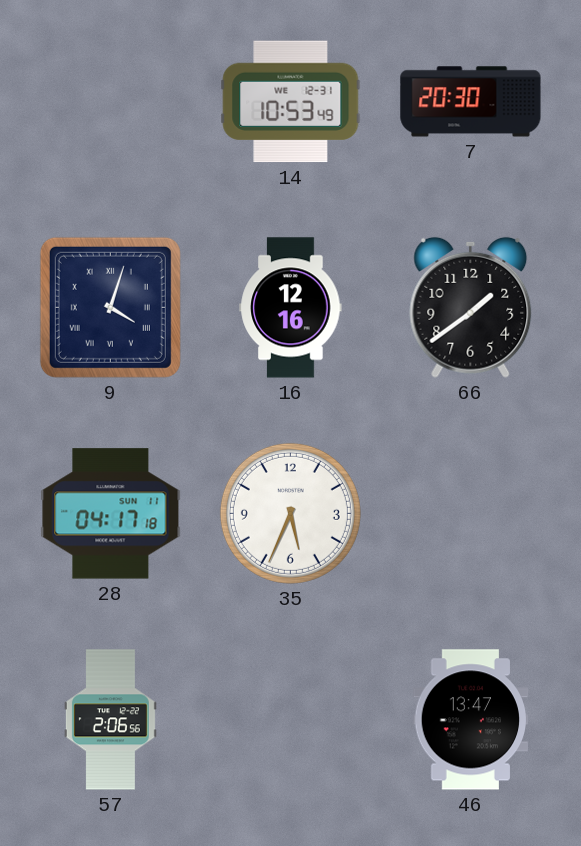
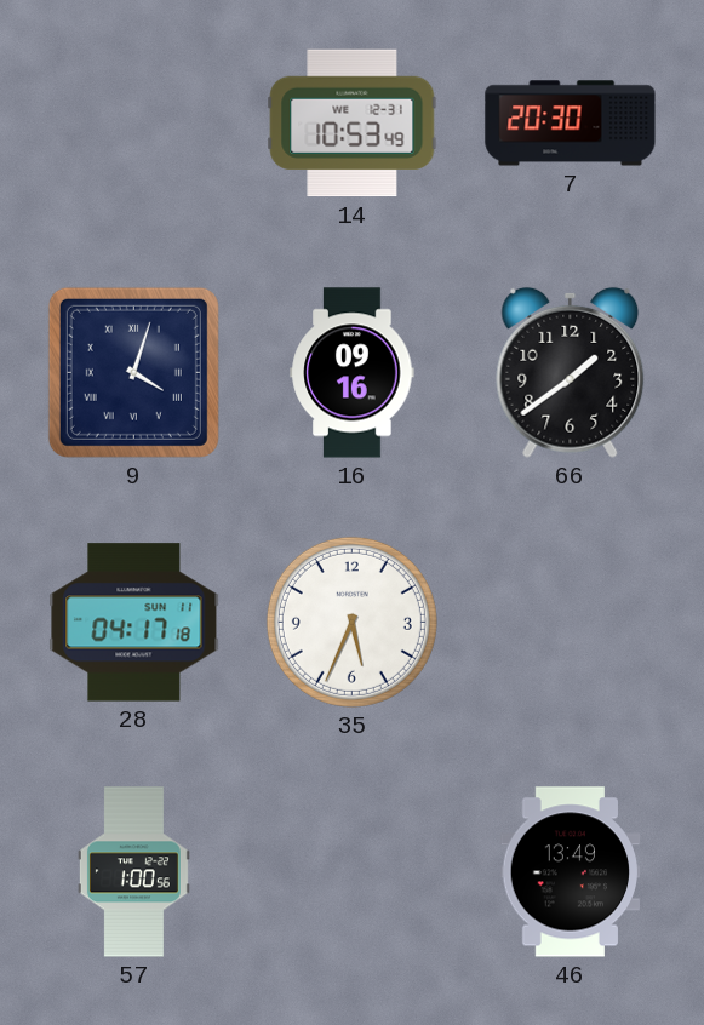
16: 12:16 -> 09:16 (353, 373)
57: 2:06 -> 1:00 (133, 872)
46: 13:47 -> 13:49 (571, 872)
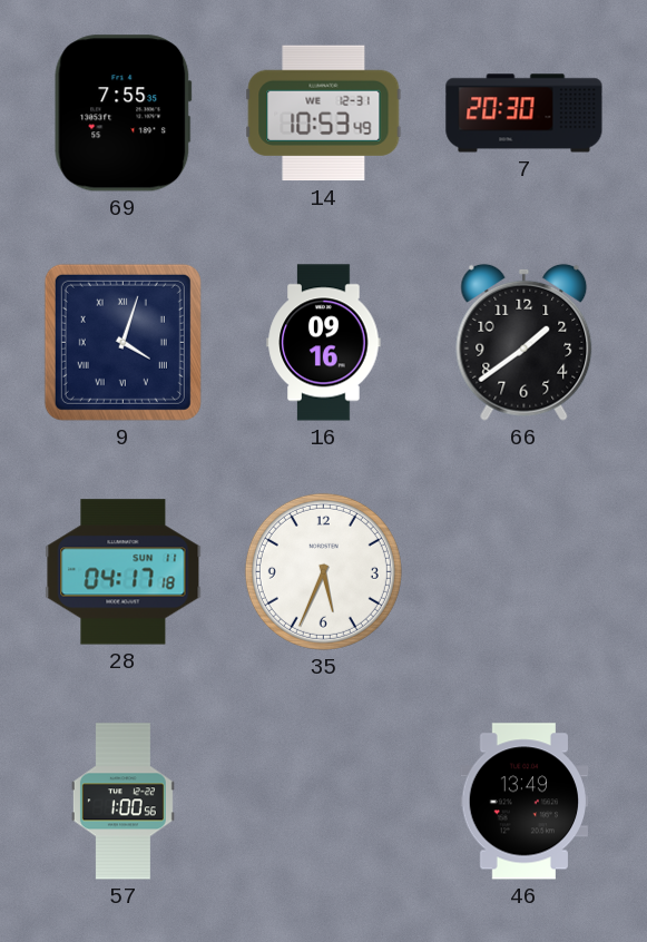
69: none -> 7:55 (124, 114)
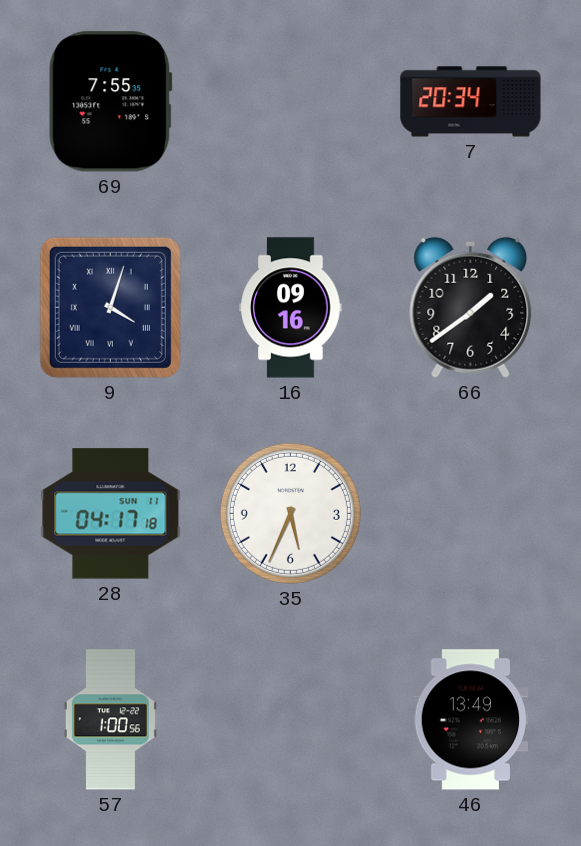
14: 10:53 -> none (324, 114)
7: 20:30 -> 20:34 (471, 102)
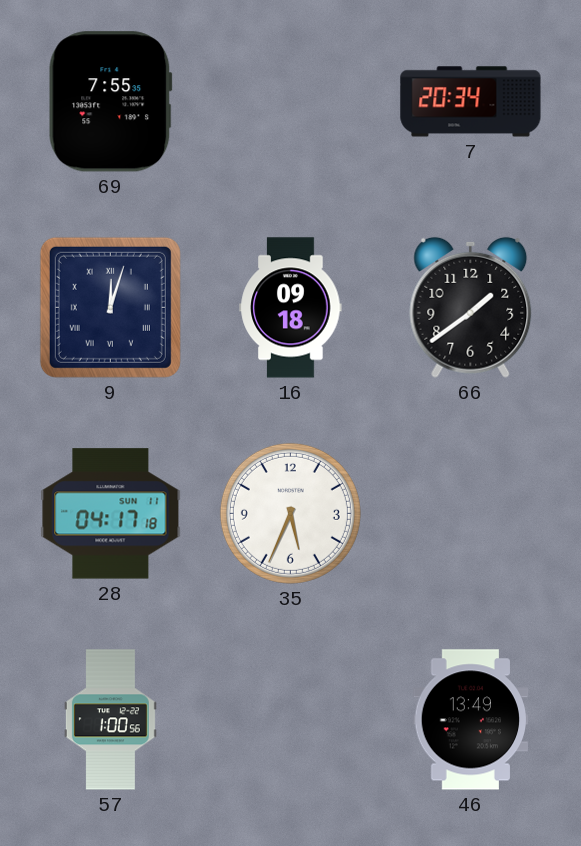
9: 4:03 -> 12:03 (110, 307)
16: 09:16 -> 09:18 (291, 308)
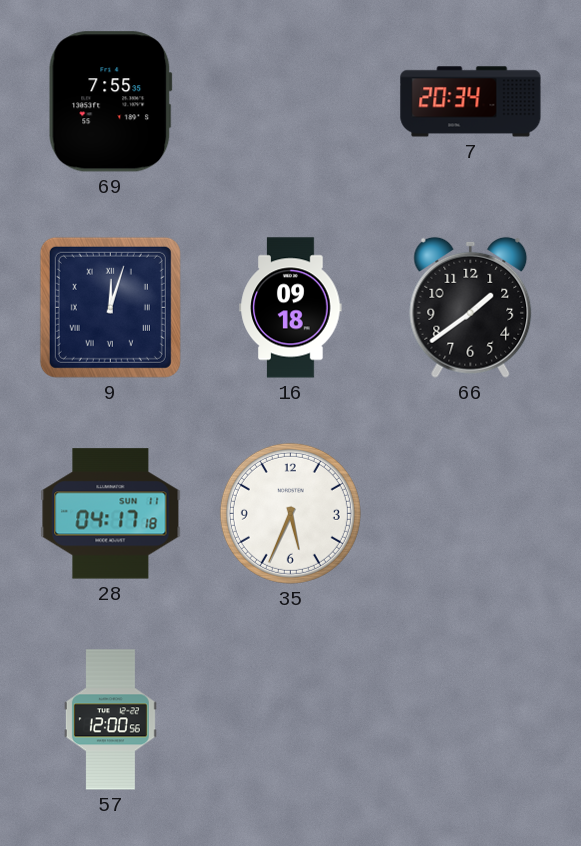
57: 1:00 -> 12:00 (110, 720)
46: 13:49 -> none (471, 720)
